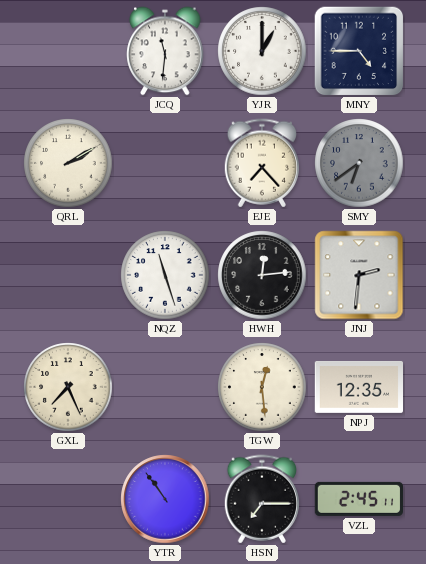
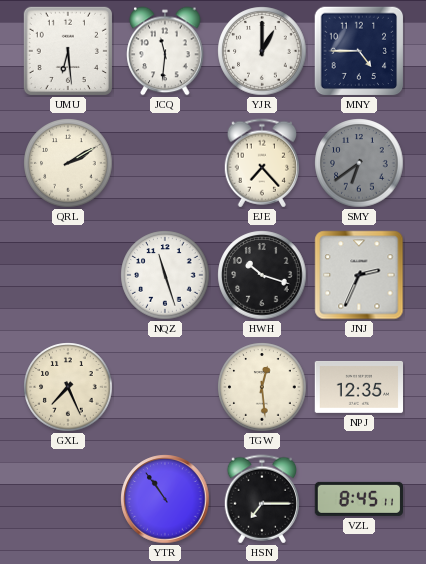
UMU: none -> 6:29 (68, 51)
HWH: 12:14 -> 10:18 (262, 275)
JNJ: 2:31 -> 2:34 (359, 275)
VZL: 2:45 -> 8:45 (358, 499)
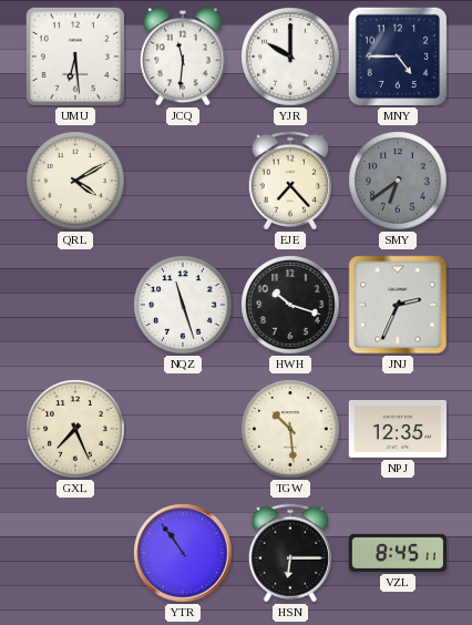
YJR: 1:00 -> 10:00 (290, 57)
QRL: 2:10 -> 4:10 (75, 181)
TGW: 12:29 -> 10:29 (290, 429)
HSN: 7:15 -> 6:15 (289, 553)
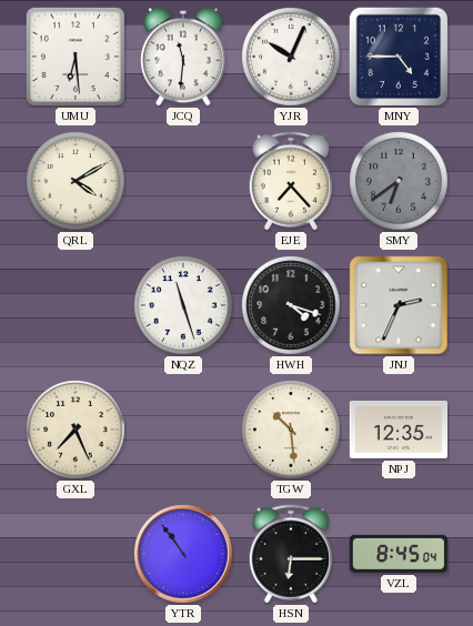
YJR: 10:00 -> 10:04 (291, 57)
HWH: 10:18 -> 4:18 (291, 305)
VZL: 8:45:11 -> 8:45:04 (397, 554)
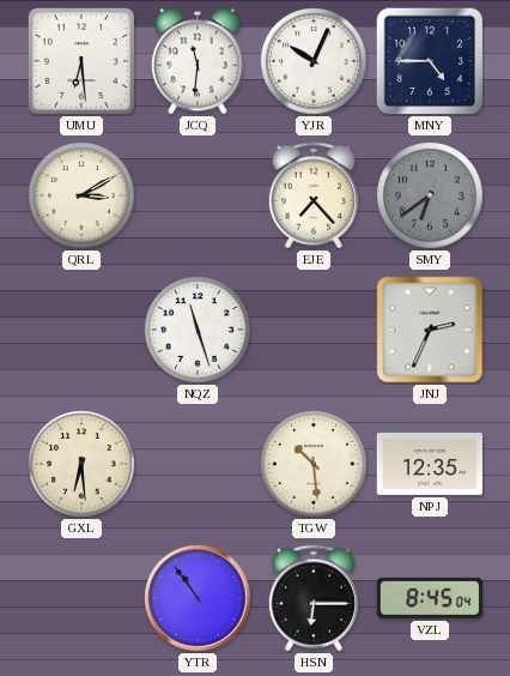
QRL: 4:10 -> 3:10 (81, 195)
HWH: 4:18 -> none (291, 305)
GXL: 7:26 -> 6:29 (81, 464)
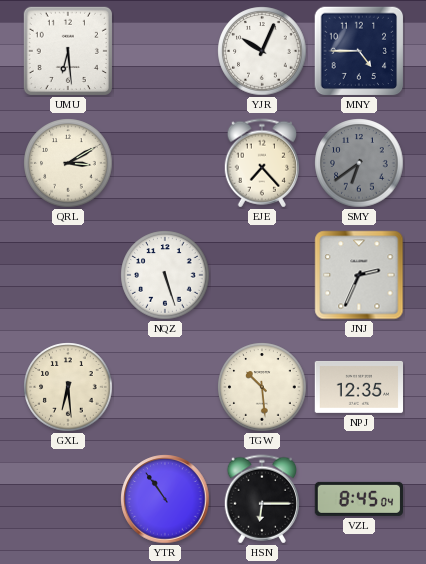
JCQ: 11:31 -> none (198, 61)
NQZ: 11:27 -> 5:27 (165, 275)
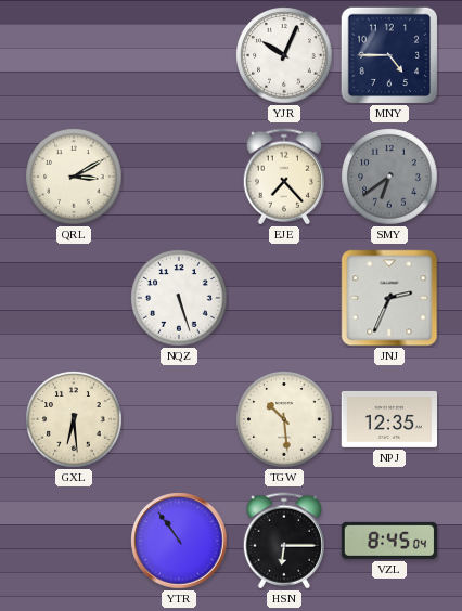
UMU: 6:29 -> none (68, 51)
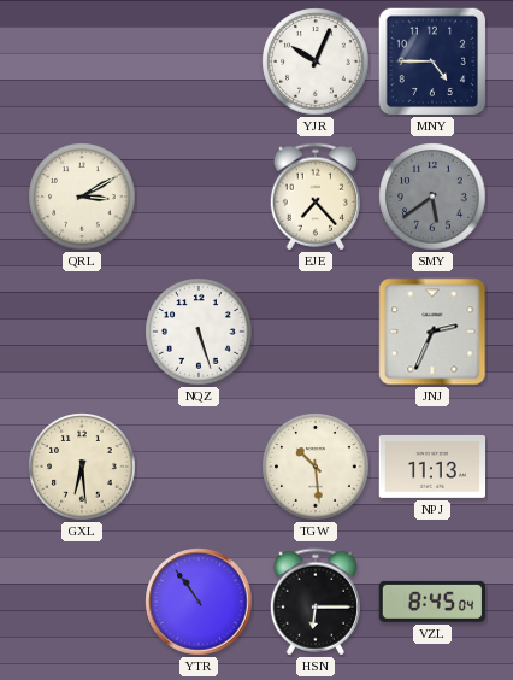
SMY: 6:39 -> 5:39 (432, 197)
NPJ: 12:35 -> 11:13 (431, 467)
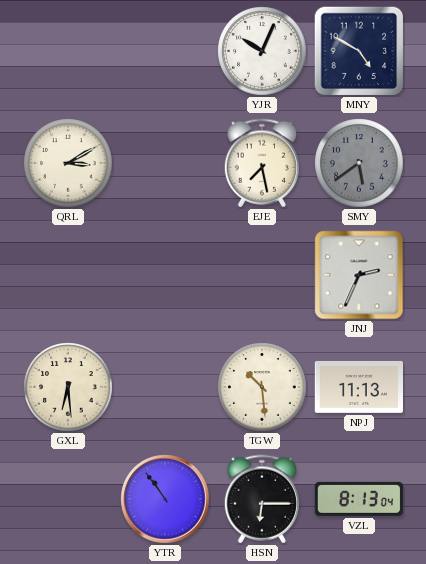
MNY: 4:45 -> 4:50 (359, 51)
EJE: 7:23 -> 7:28 (261, 163)
NQZ: 5:27 -> none (199, 332)
VZL: 8:45 -> 8:13 (358, 499)
